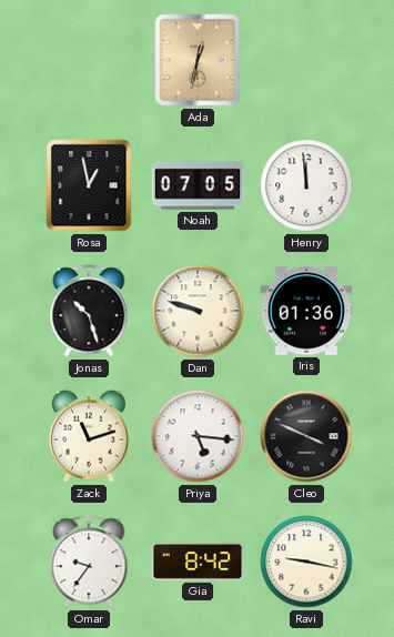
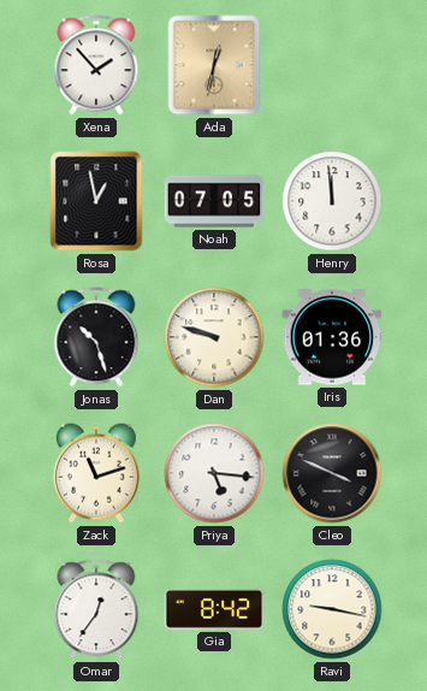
Xena: none -> 1:53 (96, 65)
Omar: 9:36 -> 12:36 (96, 609)
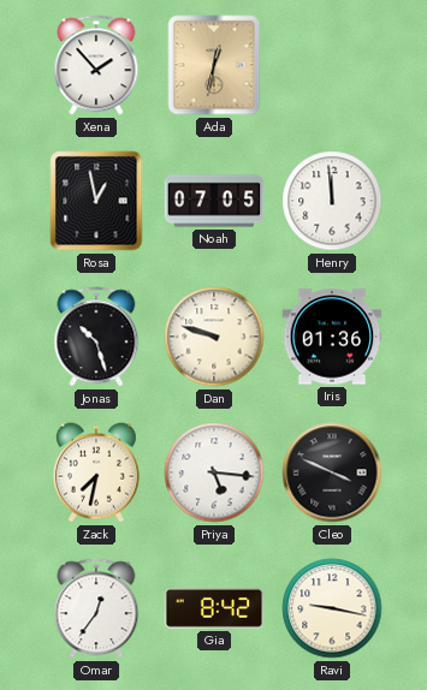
Zack: 11:12 -> 7:32 (96, 472)
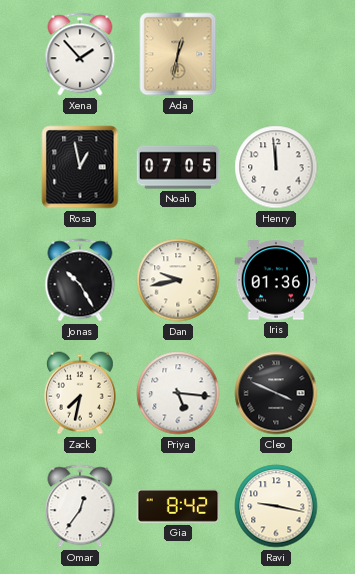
Jonas: 10:27 -> 10:25 (80, 280)
Dan: 9:48 -> 9:43 (178, 280)
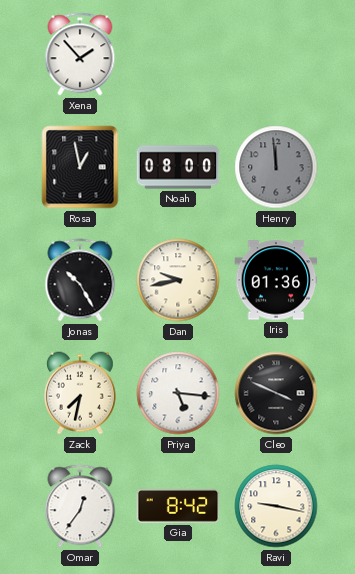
Ada: 12:32 -> none (178, 54)
Noah: 07:05 -> 08:00 (178, 167)
Henry dial: white -> grey (276, 167)
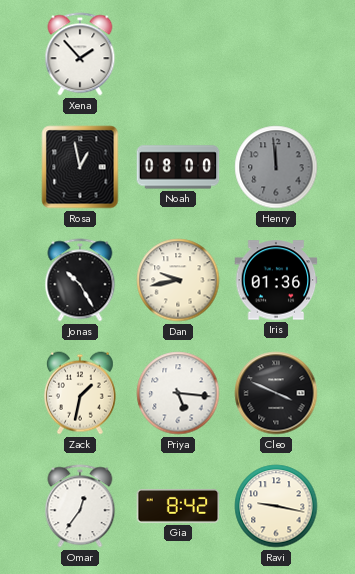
Zack: 7:32 -> 1:32 (80, 393)
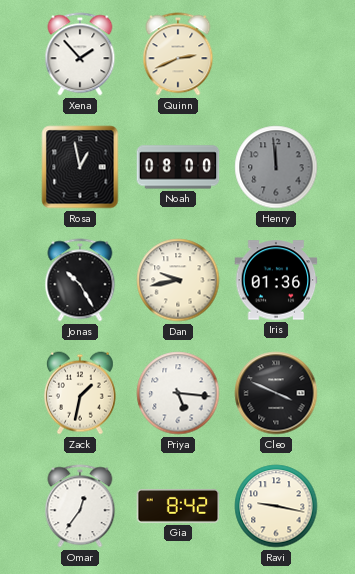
Quinn: none -> 2:41 (178, 54)
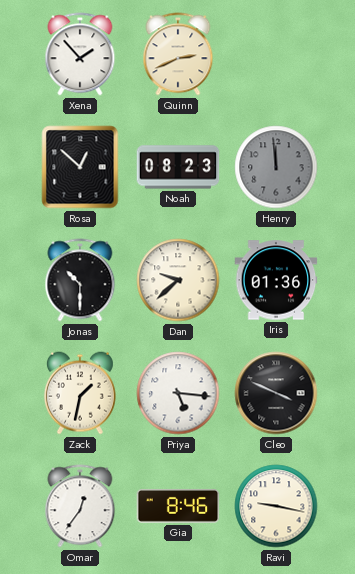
Rosa: 12:58 -> 12:52 (80, 167)
Noah: 08:00 -> 08:23 (178, 167)
Jonas: 10:25 -> 10:30 (80, 280)
Dan: 9:43 -> 9:38 (178, 280)
Gia: 8:42 -> 8:46 (178, 506)
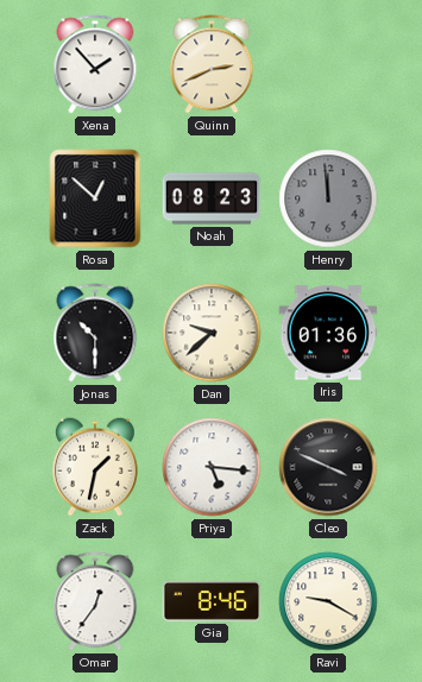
Ravi: 9:17 -> 9:20 (328, 601)
